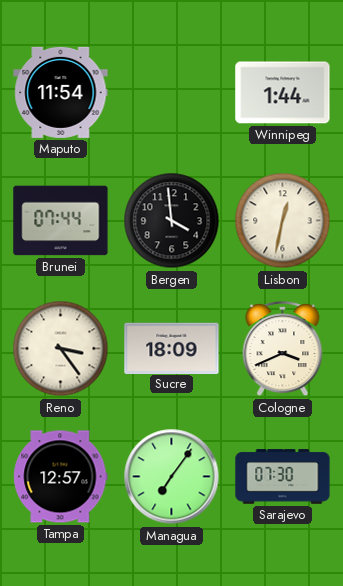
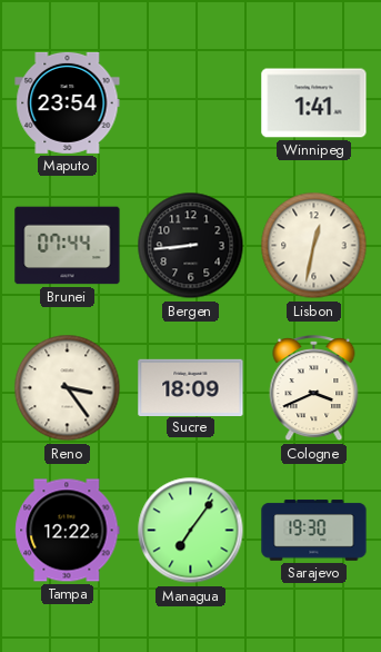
Maputo: 11:54 -> 23:54 (68, 102)
Winnipeg: 1:44 -> 1:41 (314, 103)
Bergen: 3:59 -> 8:44 (191, 246)
Tampa: 12:57 -> 12:22 (68, 531)
Sarajevo: 07:30 -> 19:30 (314, 531)
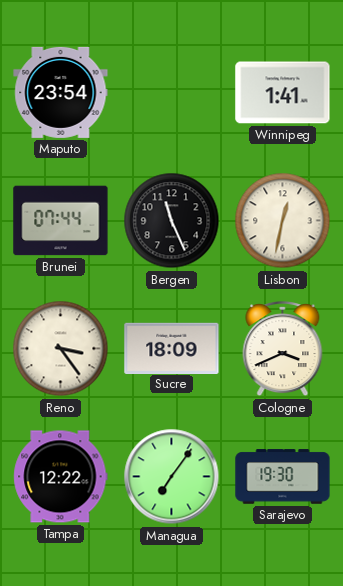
Bergen: 8:44 -> 11:26 (172, 221)
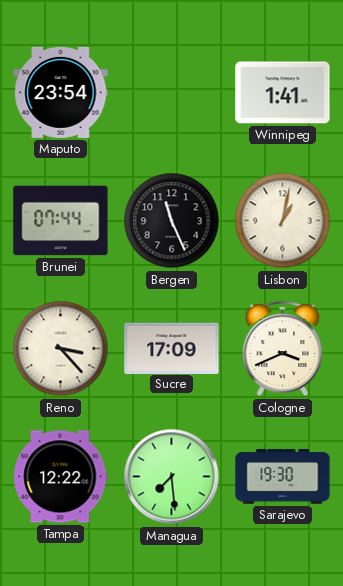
Lisbon: 12:32 -> 1:02 (283, 221)
Reno: 3:24 -> 3:23 (61, 349)
Sucre: 18:09 -> 17:09 (172, 348)
Managua: 7:06 -> 7:29 (172, 477)
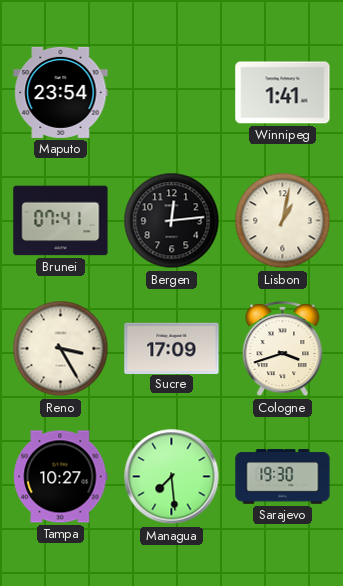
Brunei: 07:44 -> 07:41 (61, 221)
Bergen: 11:26 -> 12:14 (172, 221)
Reno: 3:23 -> 3:25 (61, 349)
Cologne: 3:41 -> 3:42 (283, 350)
Tampa: 12:22 -> 10:27 (61, 477)
